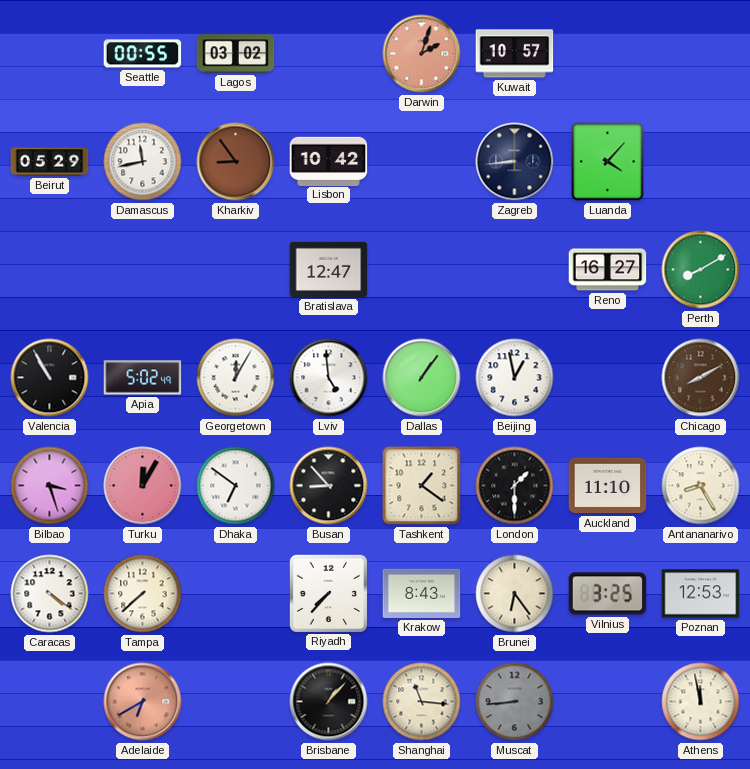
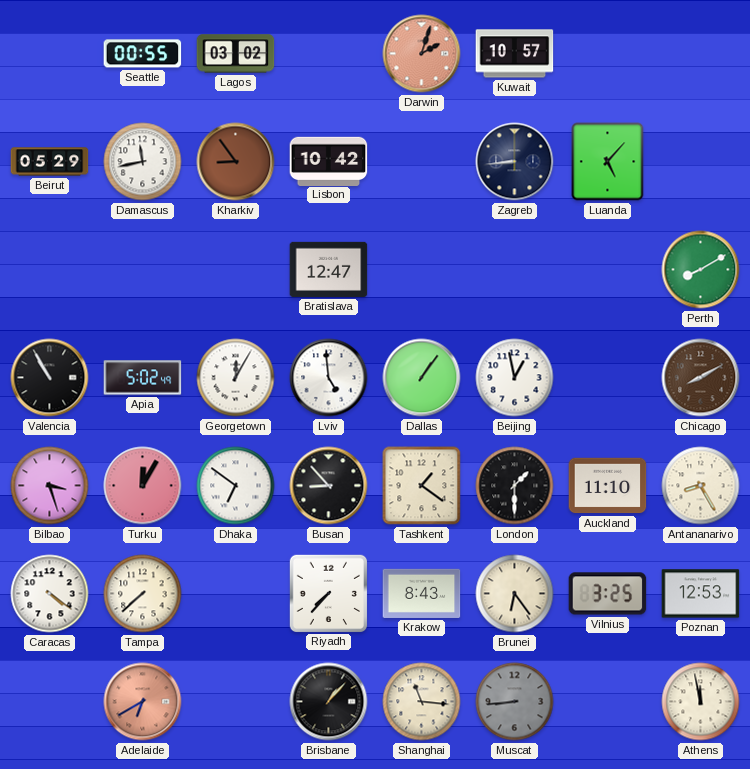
Luanda: 4:07 -> 5:07 (608, 162)
Reno: 16:27 -> none (608, 270)
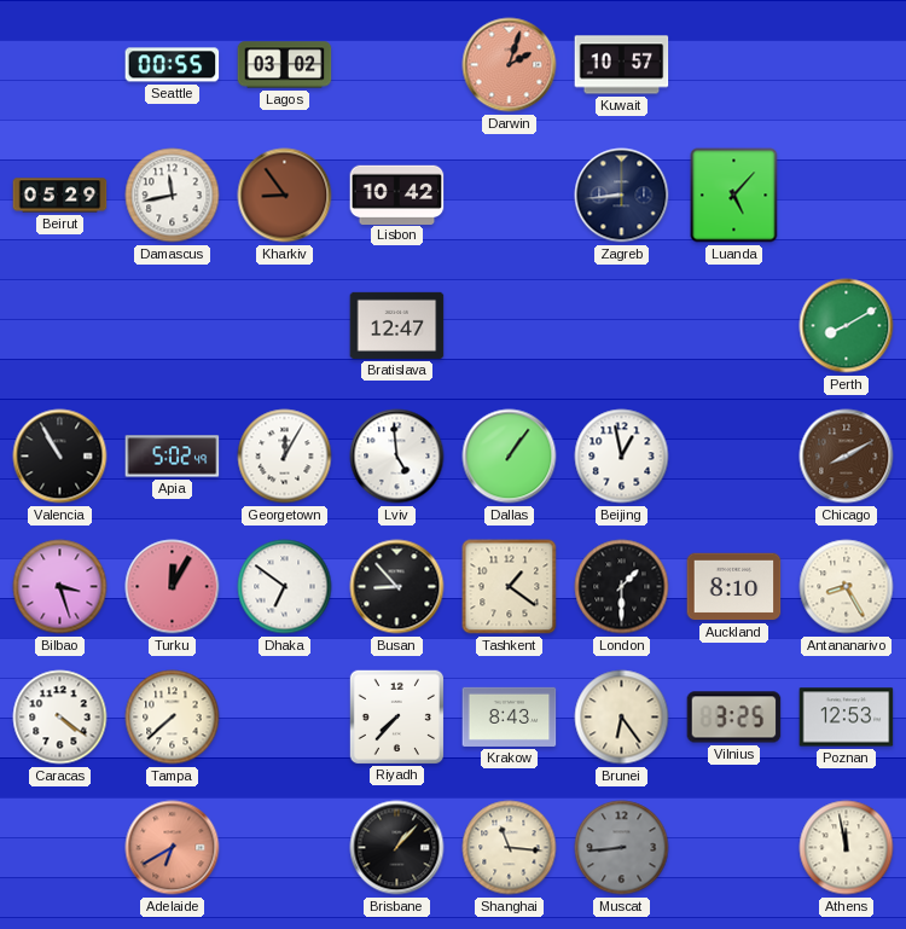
Auckland: 11:10 -> 8:10 (734, 587)
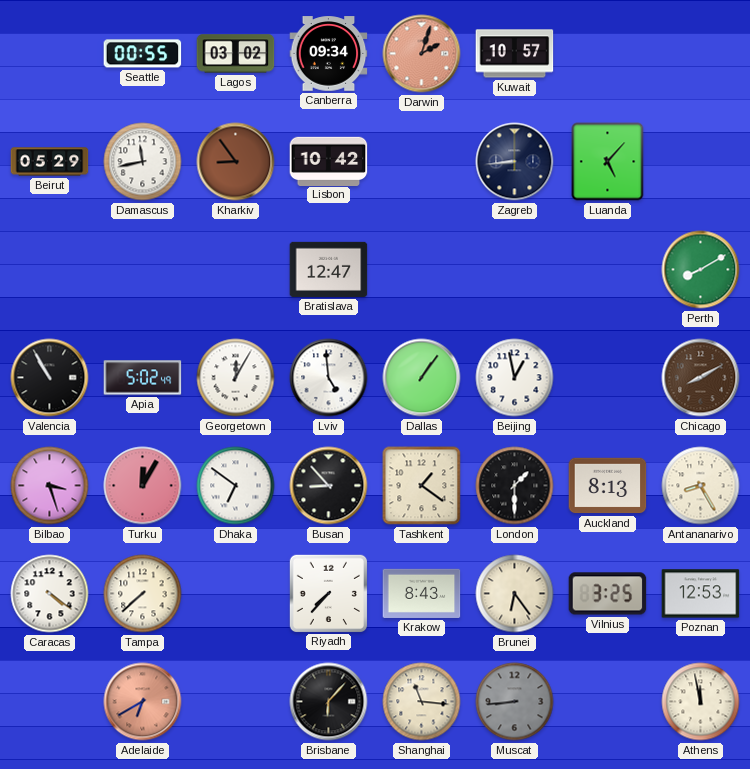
Canberra: none -> 09:34 (329, 54)
Auckland: 8:10 -> 8:13 (608, 486)
Brisbane: 1:07 -> 6:07 (329, 702)
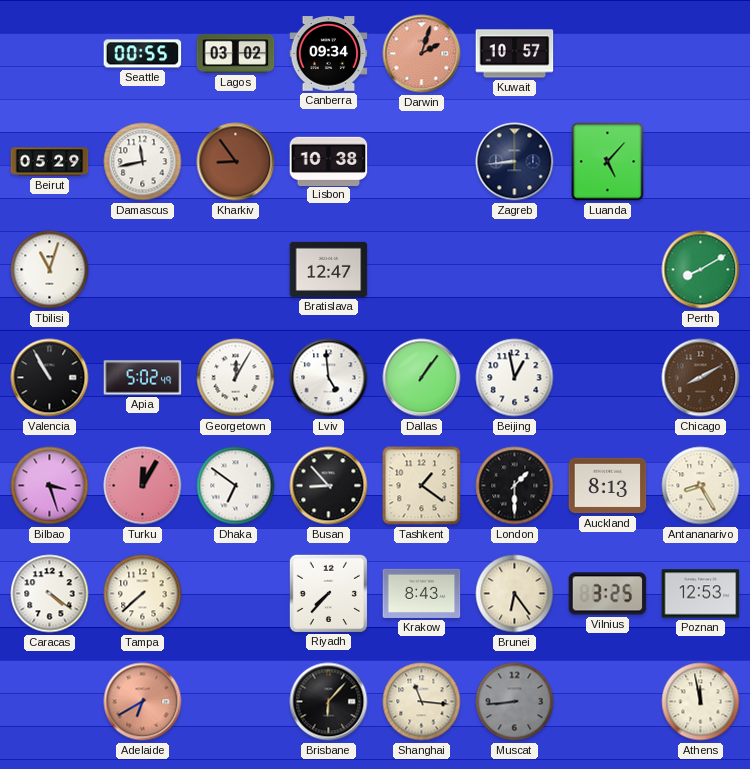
Lisbon: 10:42 -> 10:38 (329, 161)
Tbilisi: none -> 11:03 (50, 270)
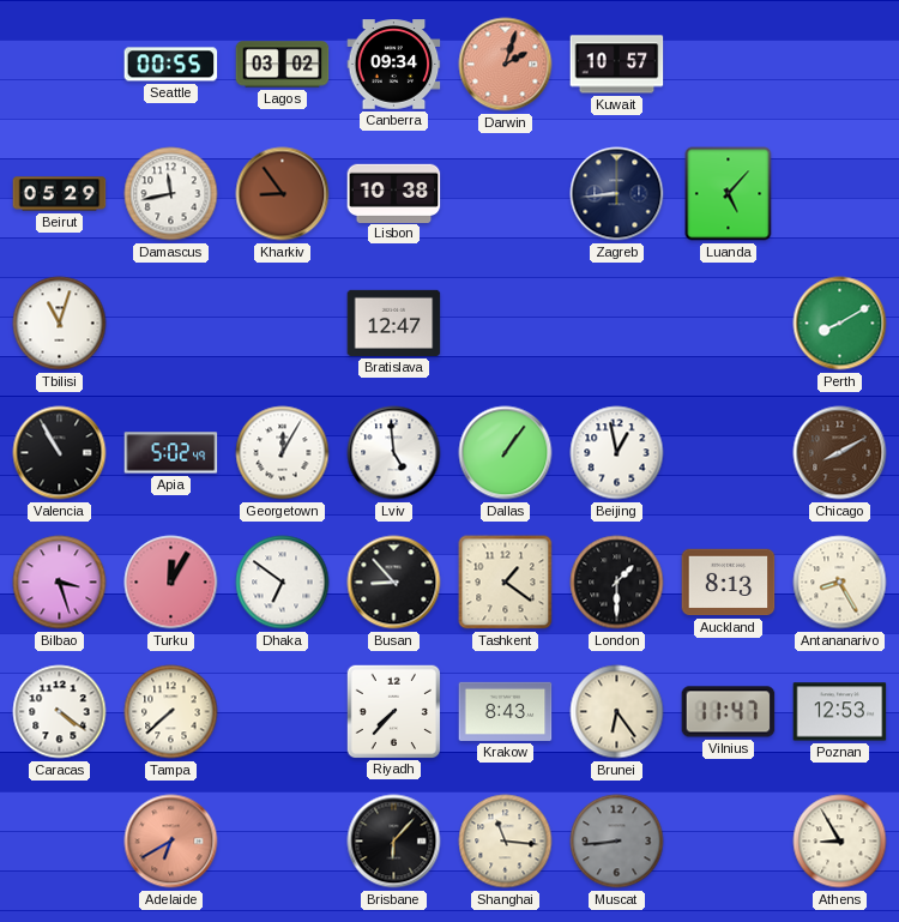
Vilnius: 3:25 -> 11:47 (729, 712)
Athens: 11:58 -> 8:55 (840, 842)
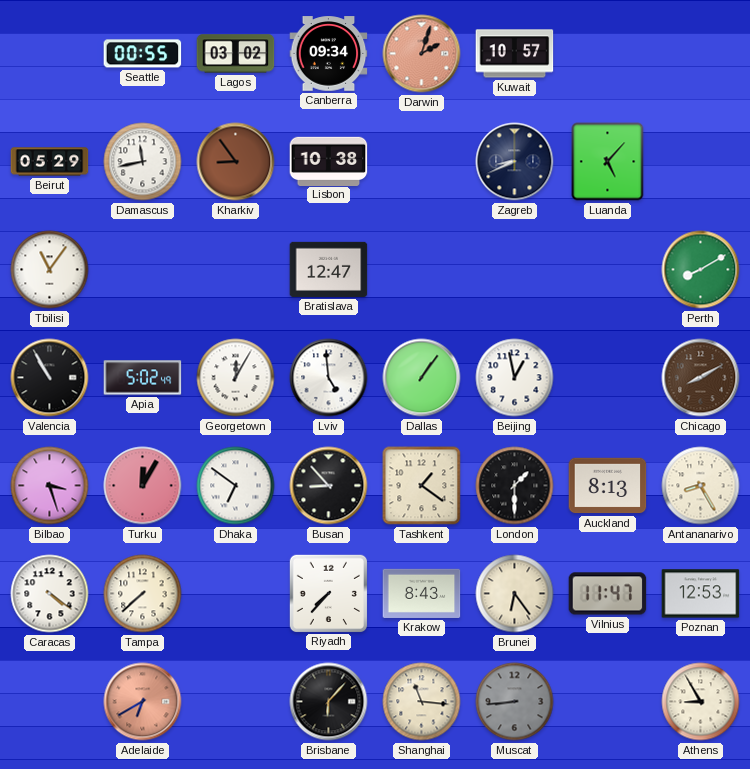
Zagreb: 8:44 -> 8:41 (515, 162)
Tbilisi: 11:03 -> 11:06 (50, 270)
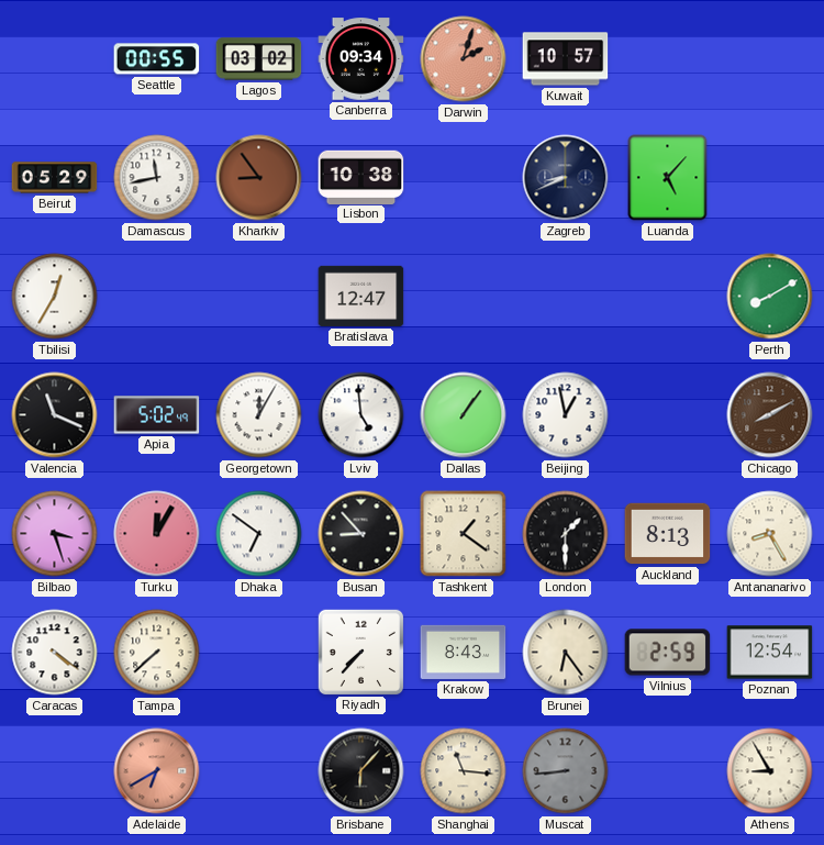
Tbilisi: 11:06 -> 12:35 (55, 297)
Valencia: 10:55 -> 11:19 (55, 415)
Vilnius: 11:47 -> 2:59 (668, 653)
Poznan: 12:53 -> 12:54 (770, 653)
